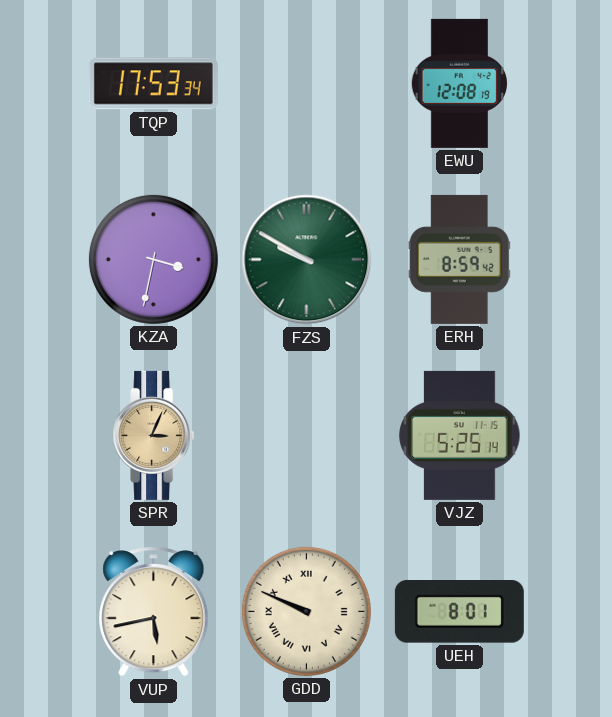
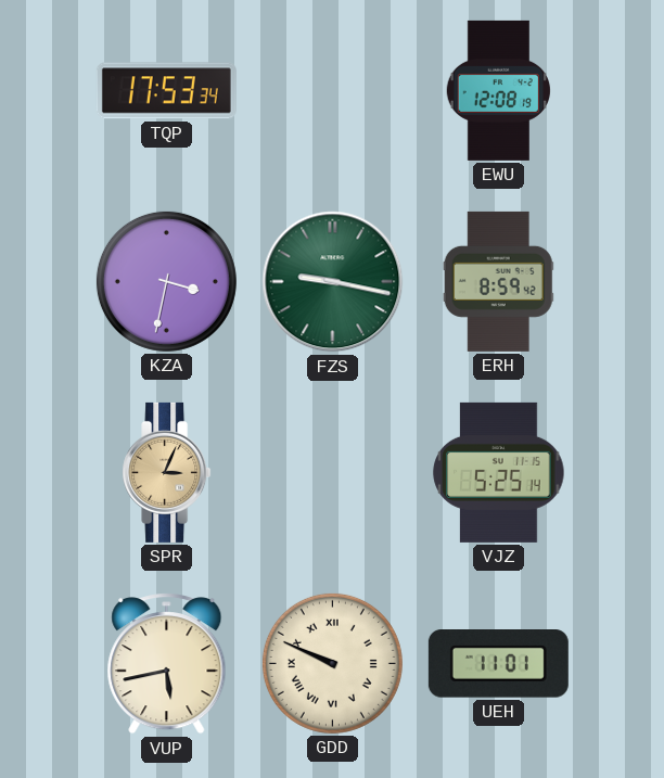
FZS: 9:50 -> 9:17 (333, 282)
UEH: 8:01 -> 11:01 (498, 664)
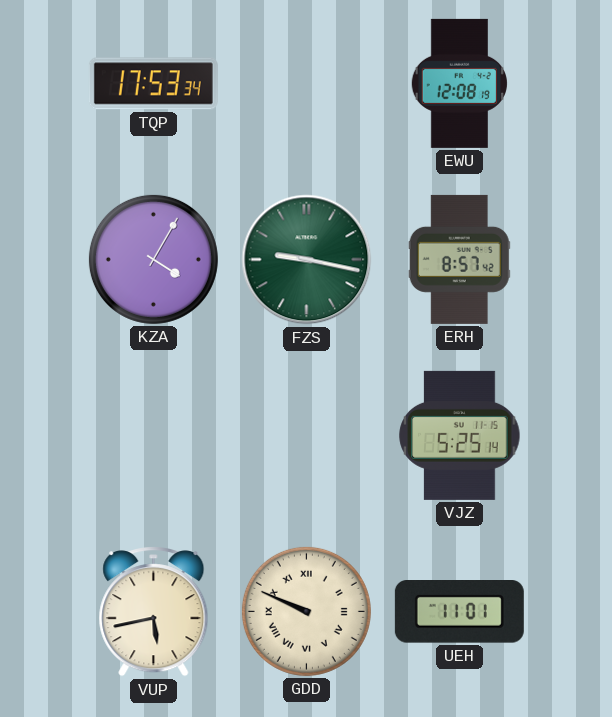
KZA: 3:32 -> 4:05 (153, 259)
ERH: 8:59 -> 8:57 (459, 259)
SPR: 3:04 -> none (167, 472)
